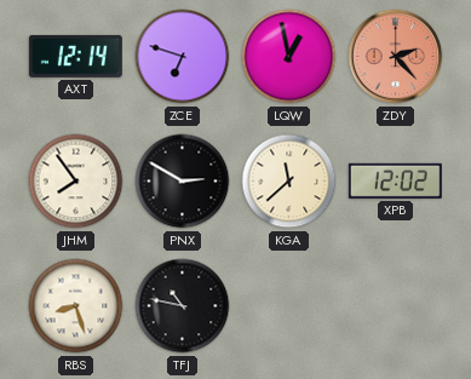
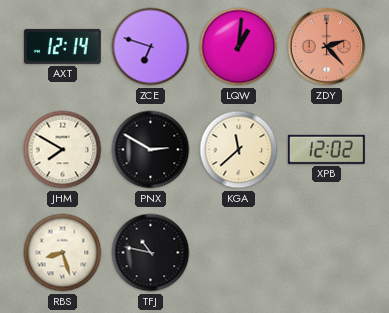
LQW: 12:58 -> 1:01 (239, 47)
JHM: 7:54 -> 7:50 (63, 150)
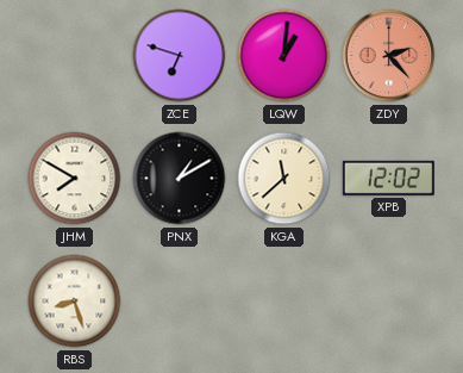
AXT: 12:14 -> none (62, 46)
PNX: 2:50 -> 1:10 (180, 179)
TFJ: 10:47 -> none (151, 253)
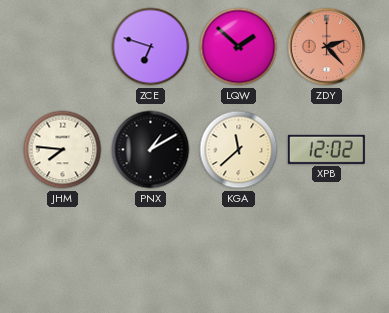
LQW: 1:01 -> 1:52 (239, 47)
JHM: 7:50 -> 7:46 (63, 150)
RBS: 8:27 -> none (75, 301)
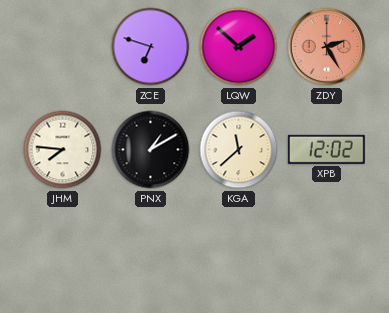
ZDY: 2:23 -> 2:25 (327, 47)
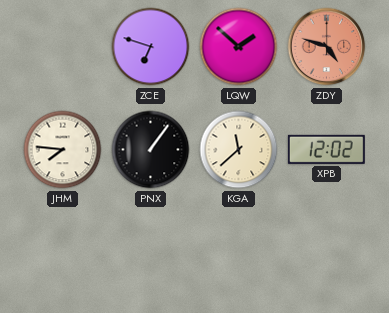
ZDY: 2:25 -> 4:48 (327, 47)
PNX: 1:10 -> 1:06 (151, 150)
